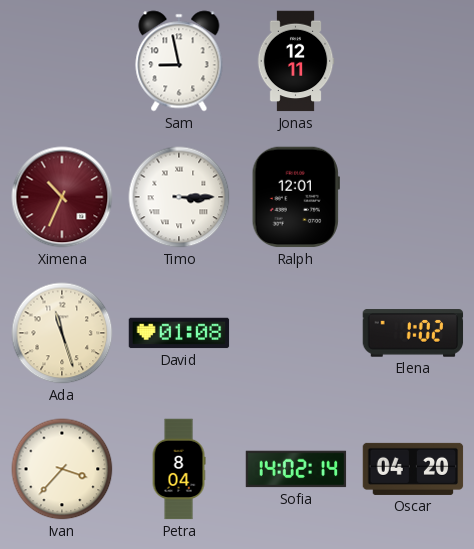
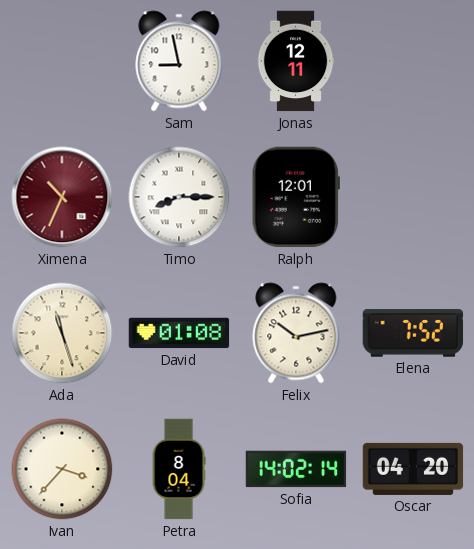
Timo: 3:15 -> 8:15 (179, 197)
Felix: none -> 10:13 (296, 333)
Elena: 1:02 -> 7:52 (413, 333)
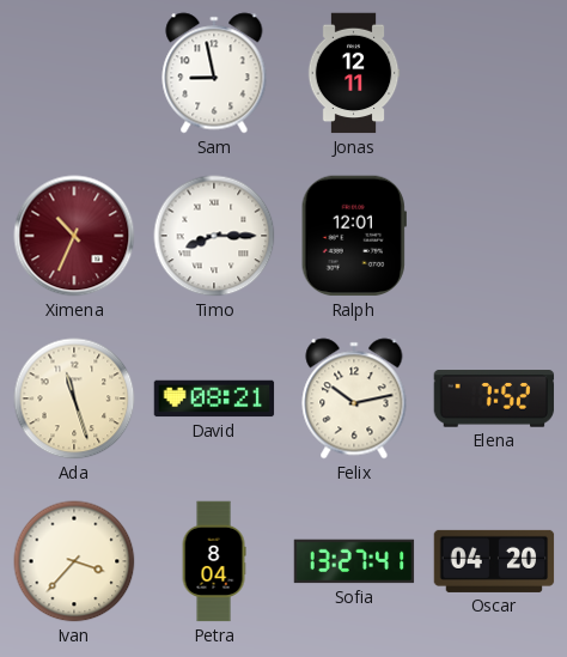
David: 01:08 -> 08:21 (214, 399)
Sofia: 14:02 -> 13:27 (354, 561)
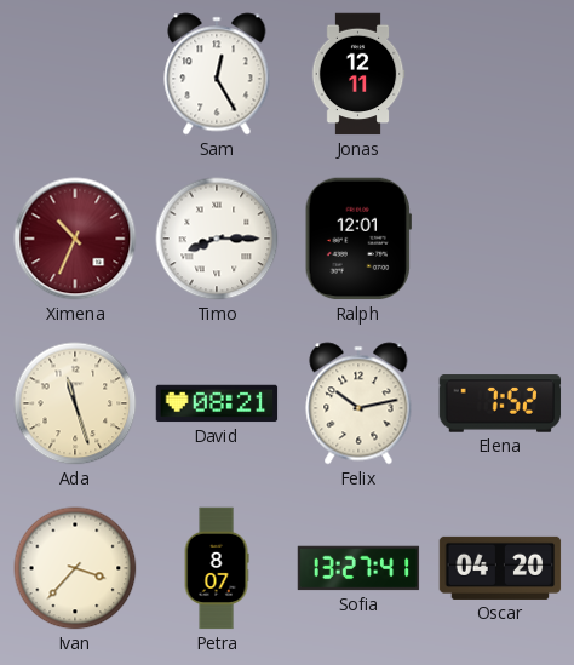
Sam: 8:58 -> 12:25 (217, 74)
Petra: 8:04 -> 8:07 (217, 568)
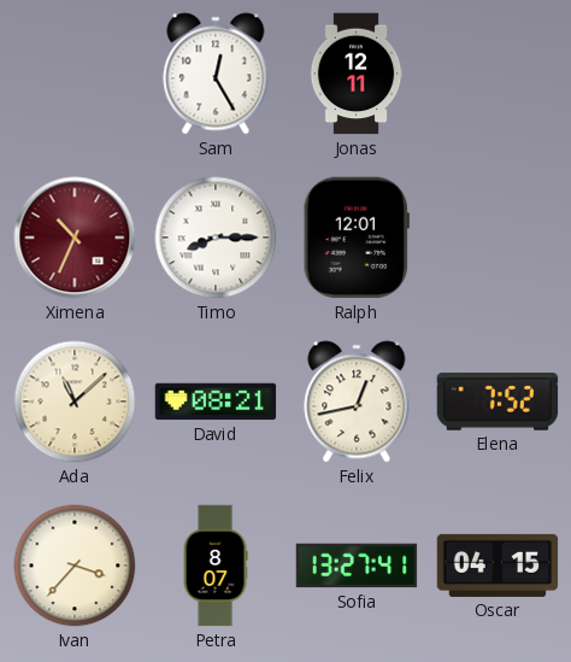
Ada: 11:27 -> 11:08 (75, 402)
Felix: 10:13 -> 12:43 (357, 402)
Oscar: 04:20 -> 04:15 (498, 566)
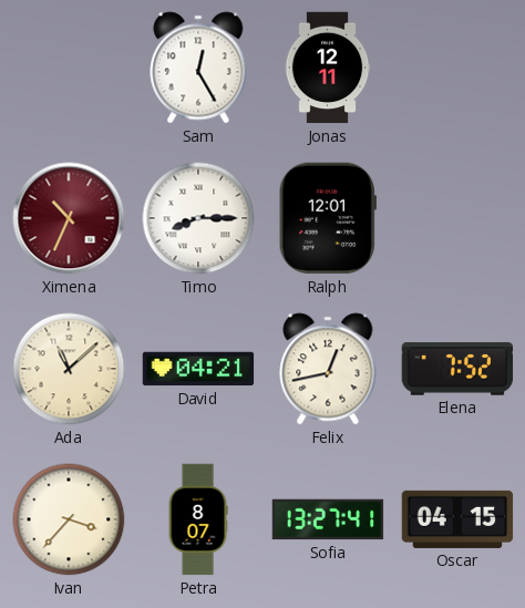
David: 08:21 -> 04:21 (198, 369)
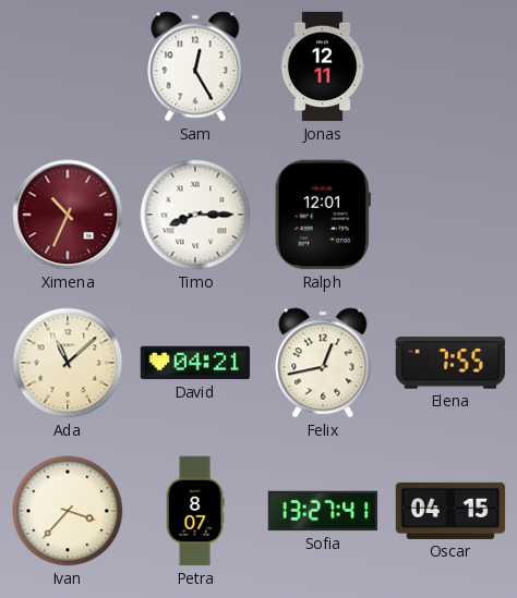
Elena: 7:52 -> 7:55 (450, 363)
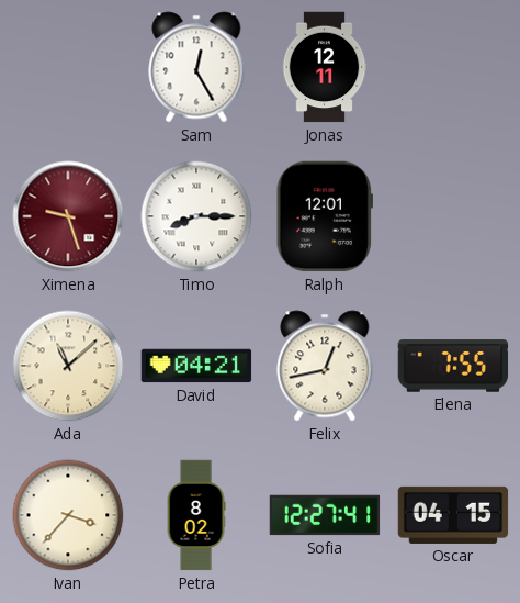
Ximena: 10:34 -> 9:27 (68, 216)
Petra: 8:07 -> 8:02 (196, 515)
Sofia: 13:27 -> 12:27 (325, 515)
